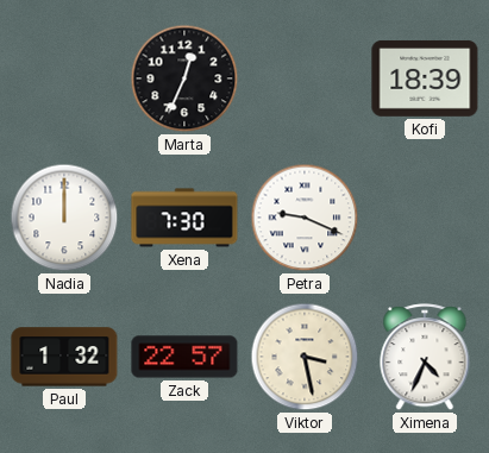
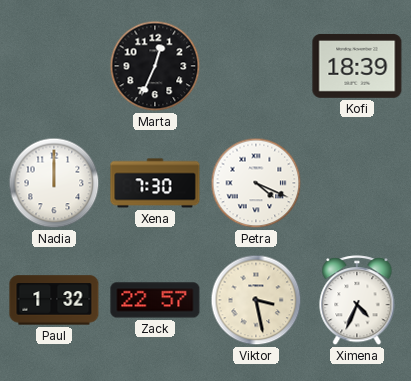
Petra: 9:19 -> 4:19 (256, 183)
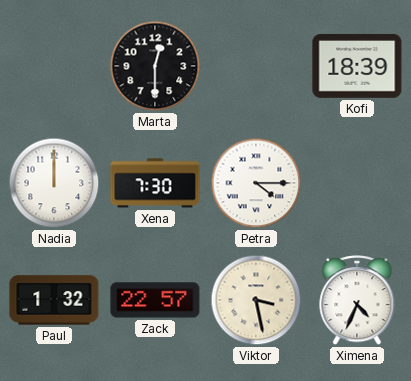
Marta: 12:34 -> 12:30 (155, 66)
Petra: 4:19 -> 4:15 (256, 183)
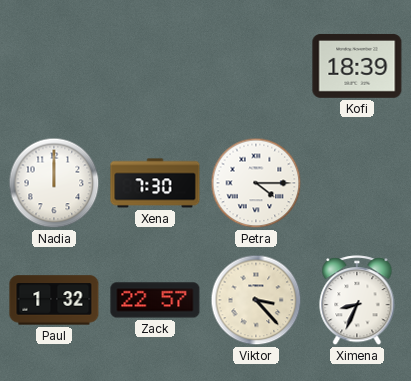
Marta: 12:30 -> none (155, 66)
Viktor: 3:28 -> 3:23 (256, 300)
Ximena: 4:34 -> 8:34 (357, 301)
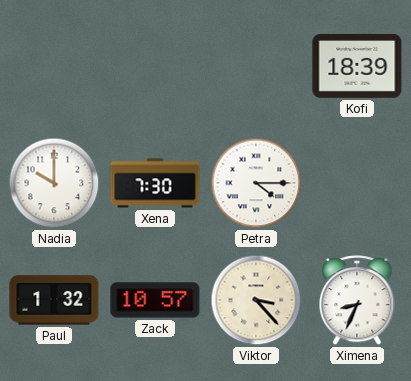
Nadia: 12:00 -> 10:00 (54, 183)
Zack: 22:57 -> 10:57 (155, 300)
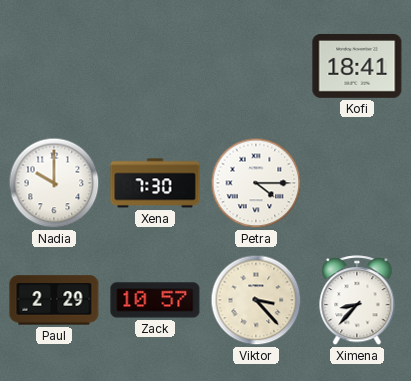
Kofi: 18:39 -> 18:41 (357, 66)
Paul: 1:32 -> 2:29 (54, 300)
Ximena: 8:34 -> 8:37 (357, 301)
